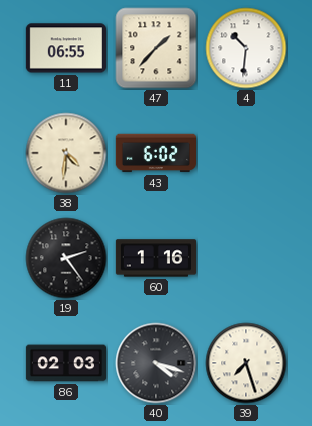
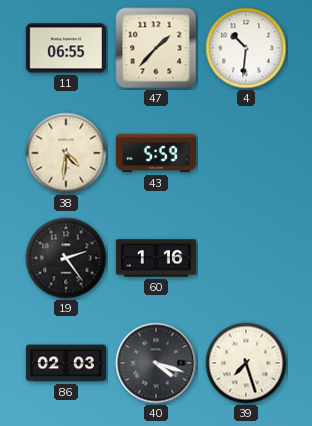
43: 6:02 -> 5:59 (155, 153)
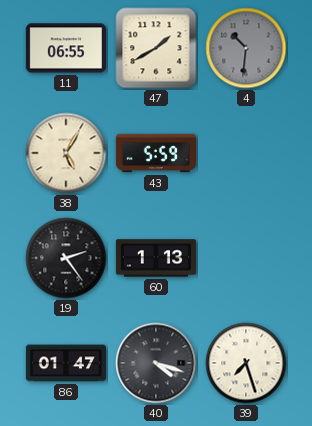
47: 1:37 -> 1:40 (156, 48)
4 dial: white -> grey (246, 48)
38: 4:31 -> 5:05 (66, 153)
60: 1:16 -> 1:13 (155, 258)
86: 02:03 -> 01:47 (65, 363)
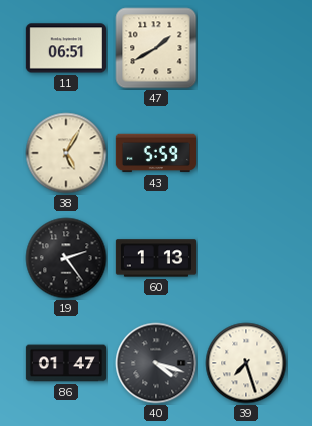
11: 06:55 -> 06:51 (66, 48)
4: 10:31 -> none (246, 48)
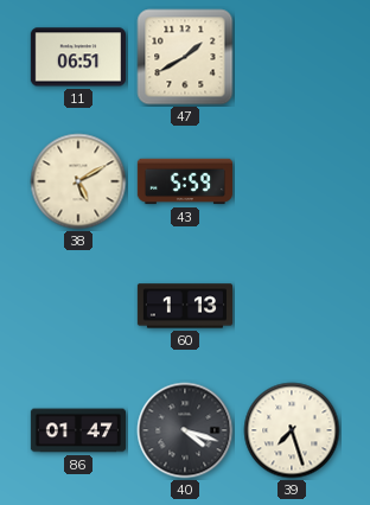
38: 5:05 -> 5:10 (78, 181)
19: 2:24 -> none (66, 258)
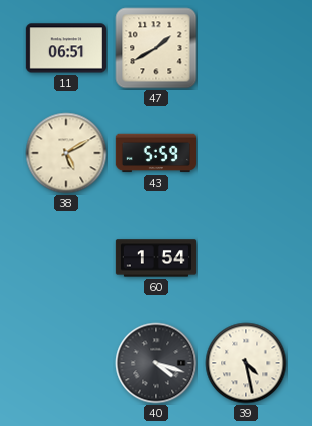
60: 1:13 -> 1:54 (155, 258)
86: 01:47 -> none (77, 430)
39: 7:27 -> 4:28 (246, 363)
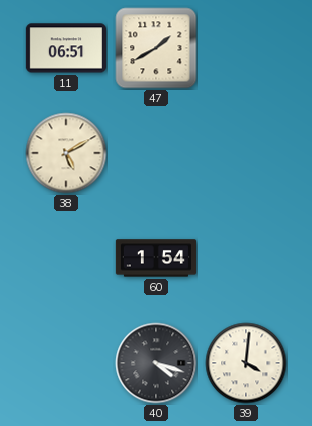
43: 5:59 -> none (155, 153)
39: 4:28 -> 4:01 (246, 363)
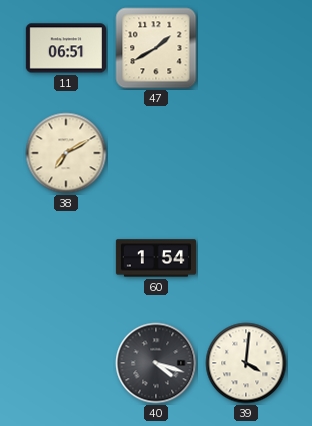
38: 5:10 -> 7:10 (66, 153)
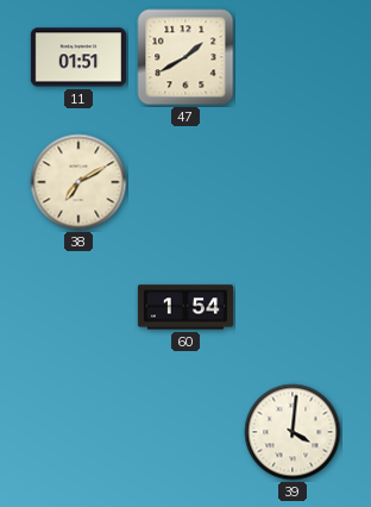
11: 06:51 -> 01:51 (78, 57)
40: 4:18 -> none (156, 363)
